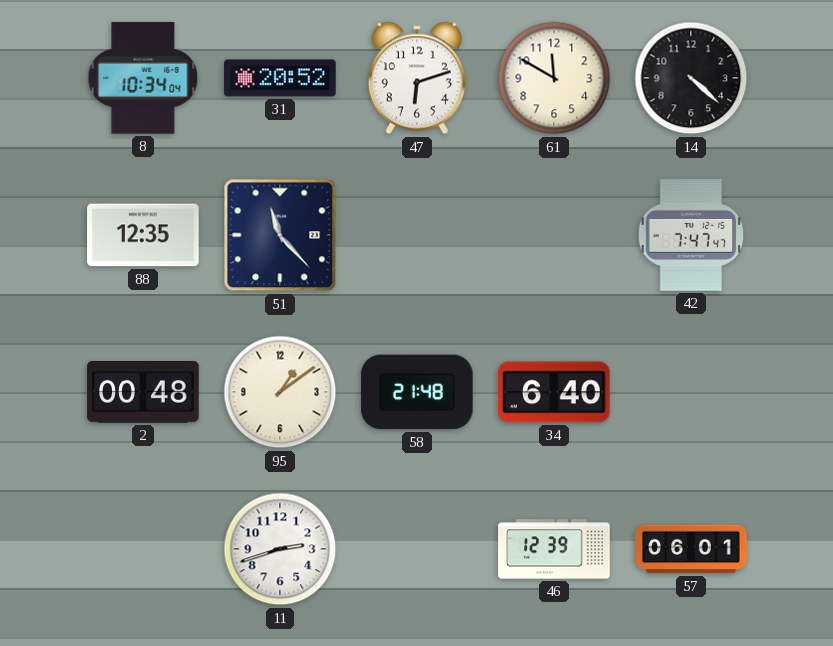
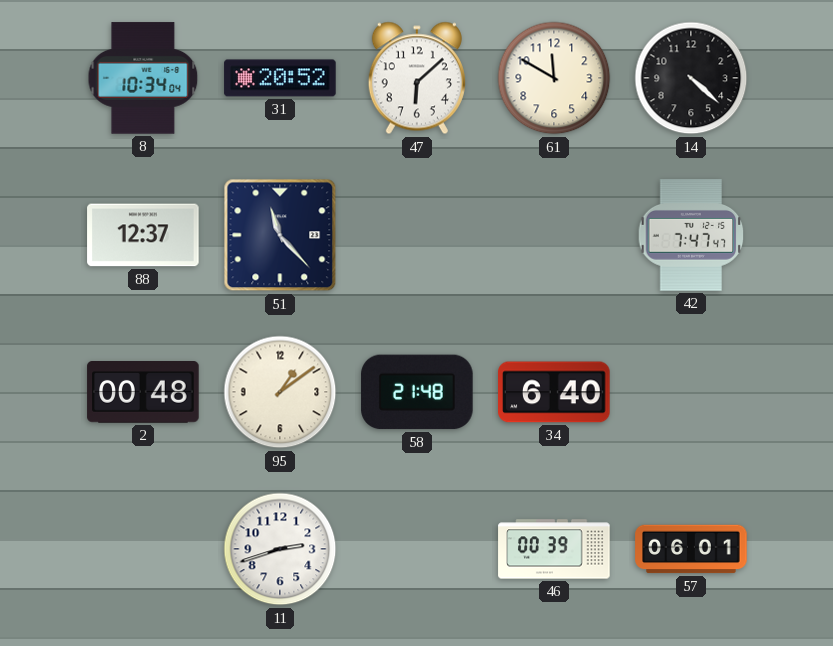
47: 6:12 -> 6:08 (417, 78)
88: 12:35 -> 12:37 (143, 235)
46: 12:39 -> 00:39 (554, 549)
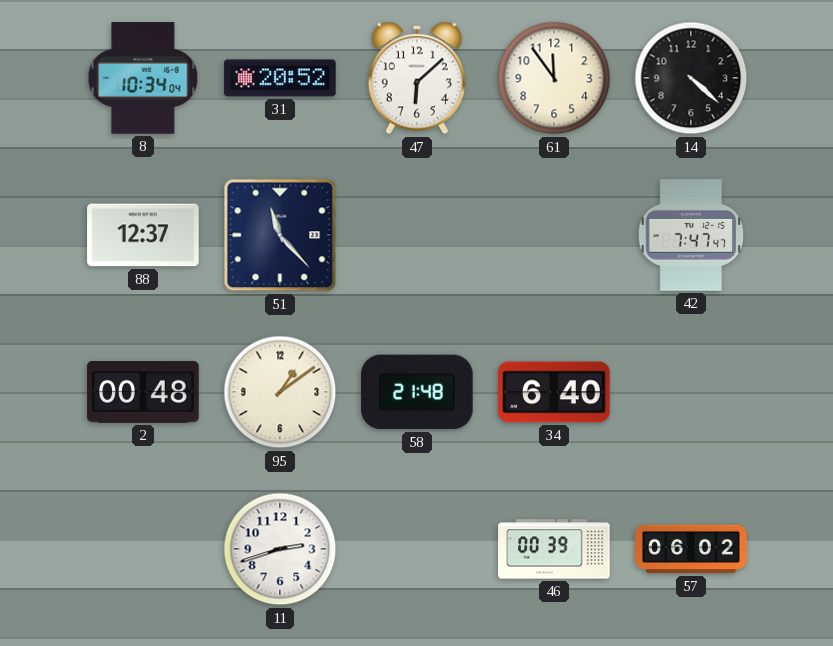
61: 11:50 -> 11:54 (554, 78)
57: 06:01 -> 06:02 (691, 549)
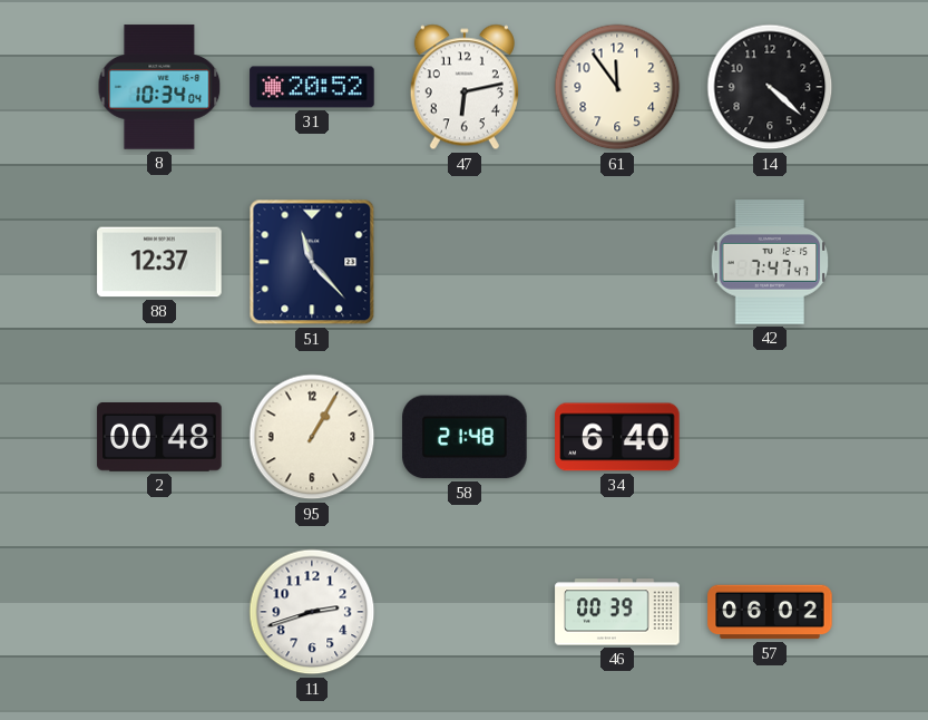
47: 6:08 -> 6:13 (465, 87)
95: 1:09 -> 1:05 (312, 437)
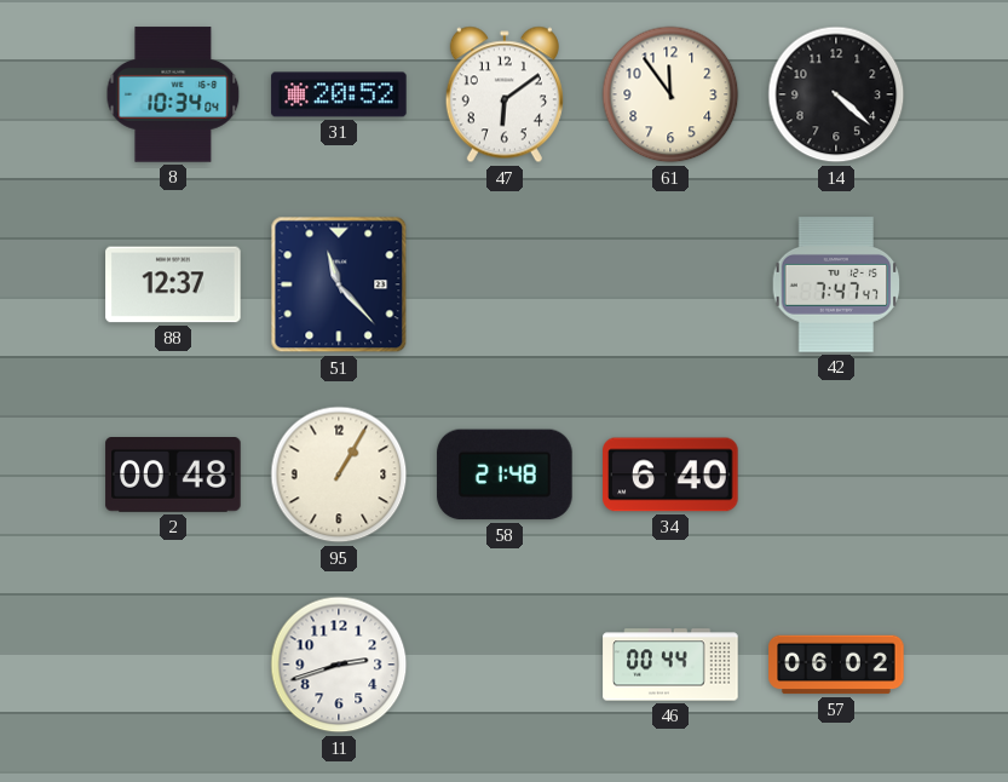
47: 6:13 -> 6:09 (505, 94)
46: 00:39 -> 00:44 (670, 665)
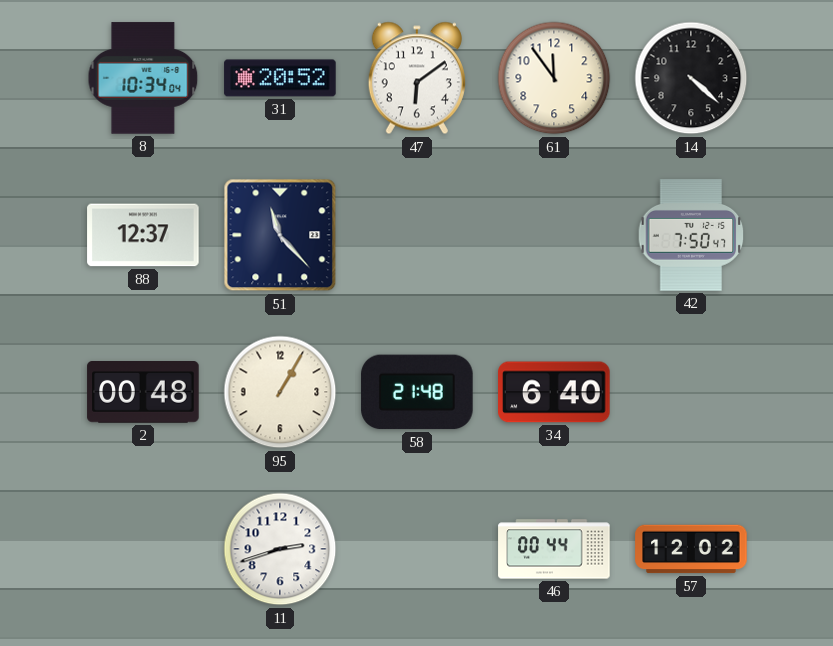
42: 7:47 -> 7:50 (691, 235)
57: 06:02 -> 12:02 (691, 549)
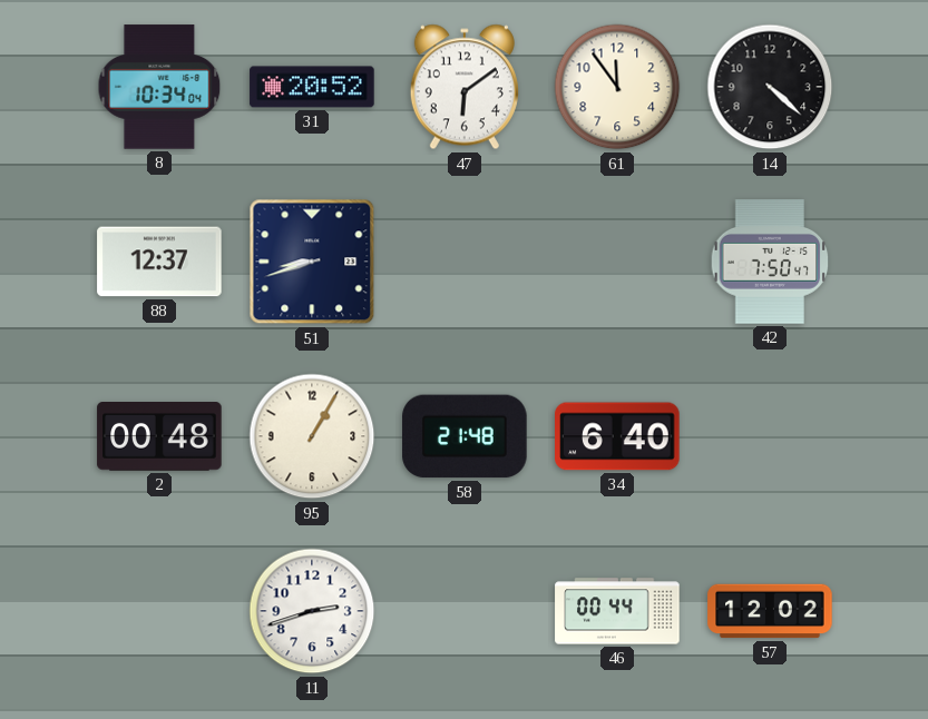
51: 11:23 -> 8:42 (312, 262)
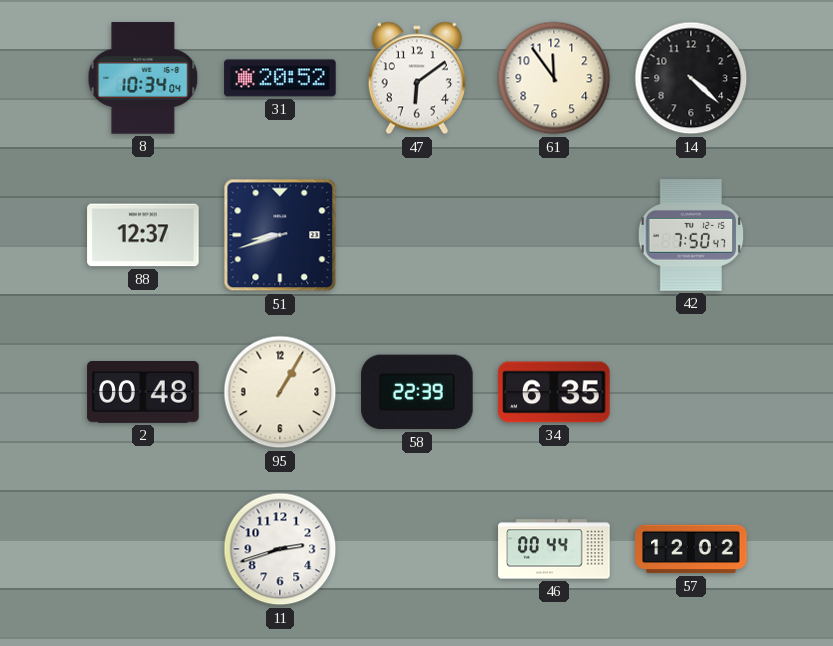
58: 21:48 -> 22:39 (417, 392)
34: 6:40 -> 6:35 (554, 392)
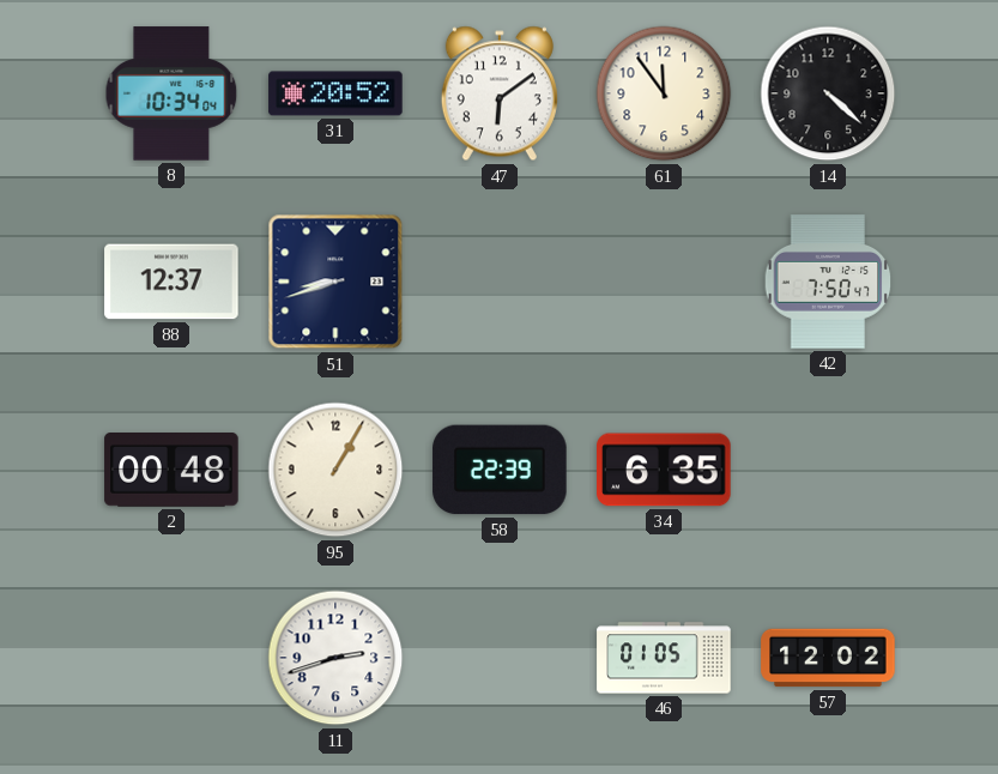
46: 00:44 -> 01:05 (664, 658)
